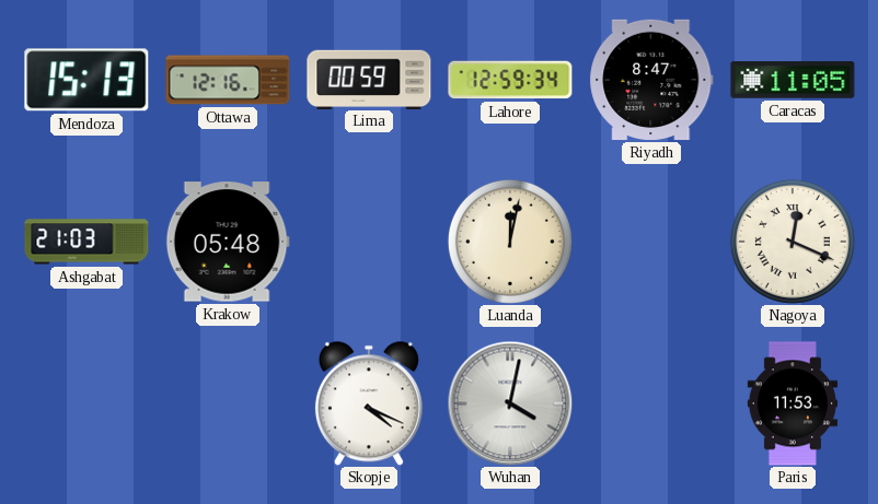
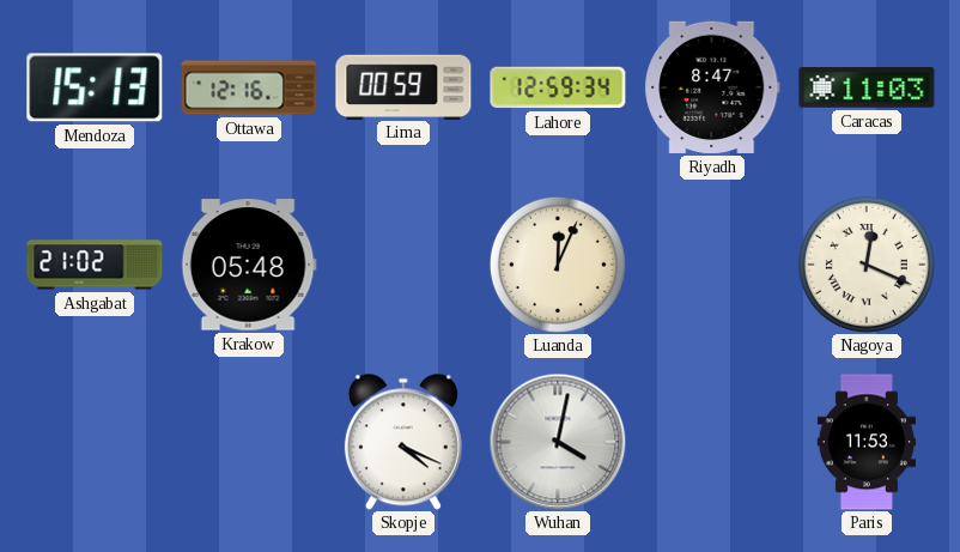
Caracas: 11:05 -> 11:03 (867, 89)
Ashgabat: 21:03 -> 21:02 (95, 265)
Luanda: 12:02 -> 12:04 (558, 265)
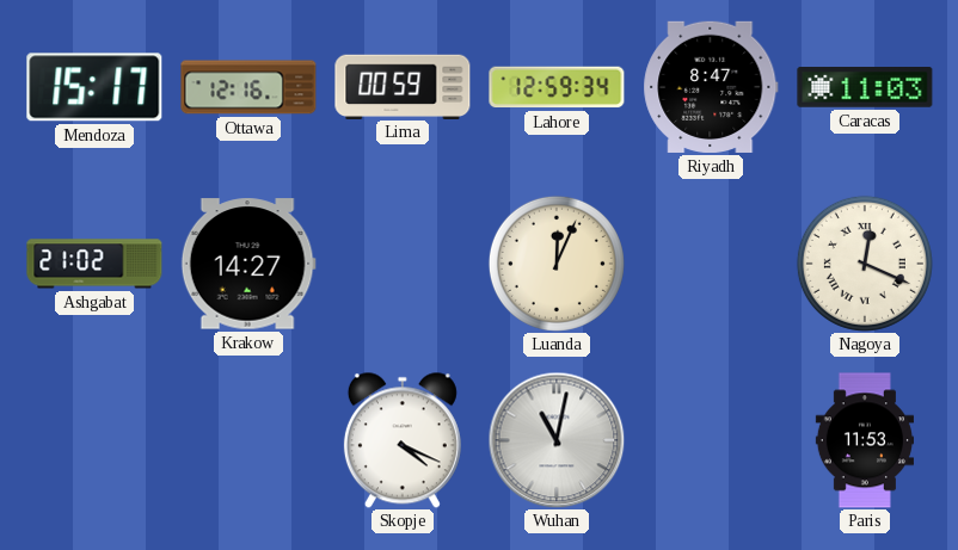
Mendoza: 15:13 -> 15:17 (94, 87)
Krakow: 05:48 -> 14:27 (248, 264)
Wuhan: 4:02 -> 11:02 (557, 440)
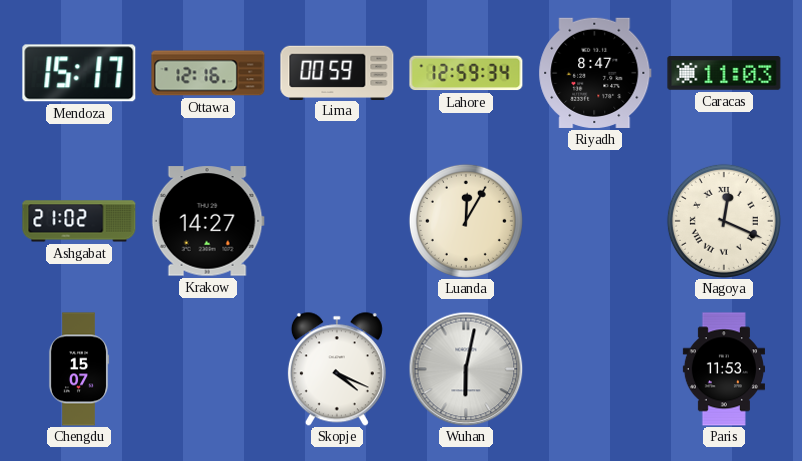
Luanda: 12:04 -> 12:05 (466, 221)
Chengdu: none -> 15:07 (79, 369)
Wuhan: 11:02 -> 6:02 (466, 369)
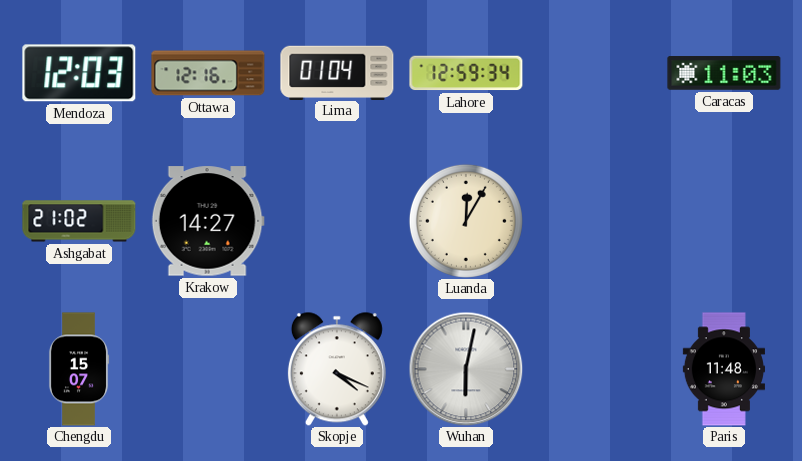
Mendoza: 15:17 -> 12:03 (79, 73)
Lima: 00:59 -> 01:04 (337, 72)
Riyadh: 8:47 -> none (595, 73)
Nagoya: 12:19 -> none (724, 221)
Paris: 11:53 -> 11:48 (723, 369)
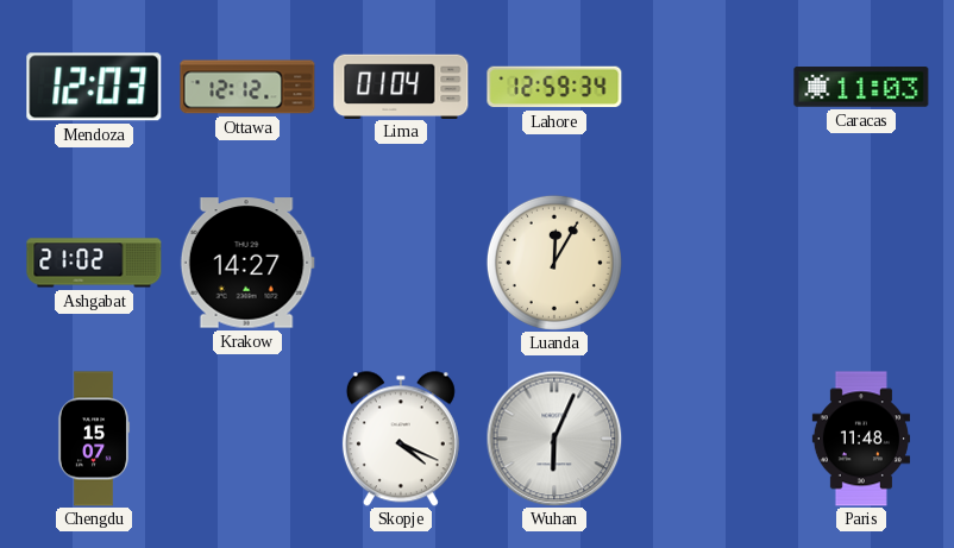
Ottawa: 12:16 -> 12:12 (247, 87)
Wuhan: 6:02 -> 6:04 (554, 439)
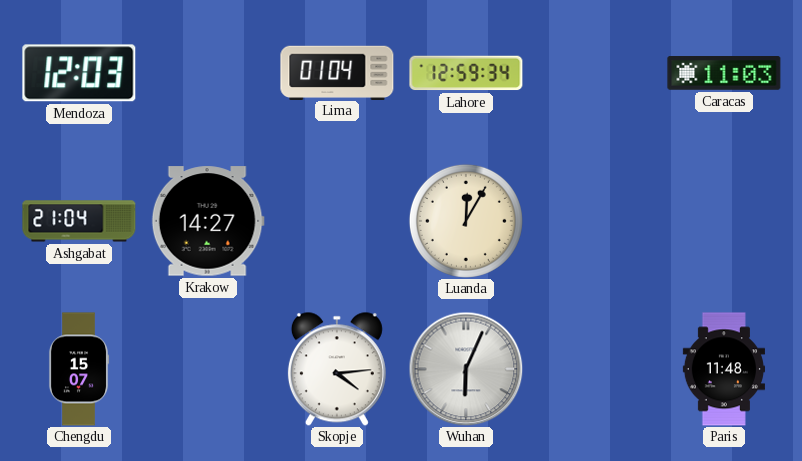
Ottawa: 12:12 -> none (247, 87)
Ashgabat: 21:02 -> 21:04 (79, 221)
Skopje: 4:19 -> 4:14 (337, 369)
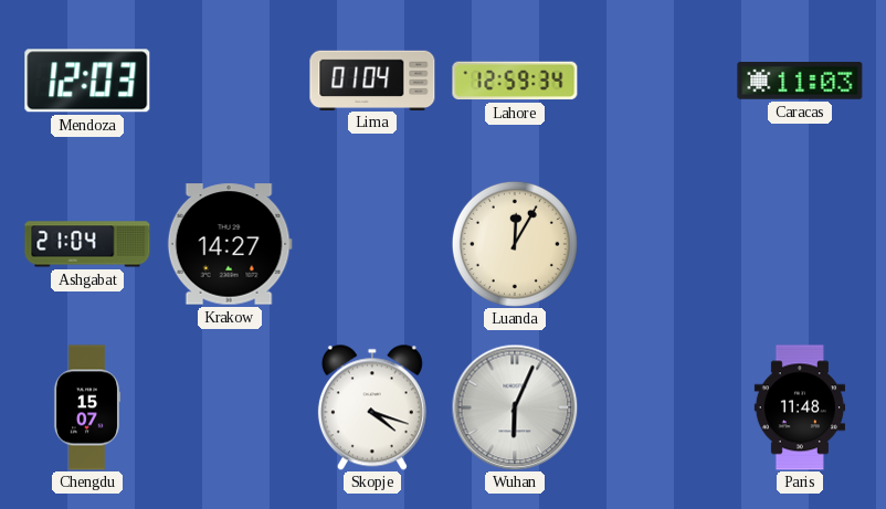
Skopje: 4:14 -> 4:18 (372, 407)
